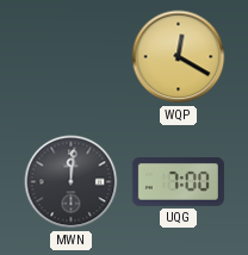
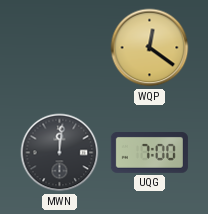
WQP: 12:20 -> 12:21 (150, 48)
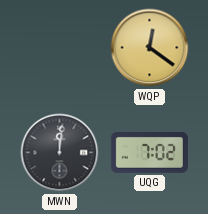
UQG: 7:00 -> 7:02 (149, 153)
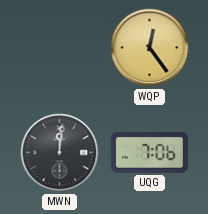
WQP: 12:21 -> 12:24 (150, 48)
UQG: 7:02 -> 7:06 (149, 153)
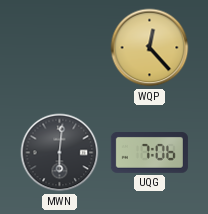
WQP: 12:24 -> 12:23 (150, 48)
MWN: 12:01 -> 6:01 (60, 153)
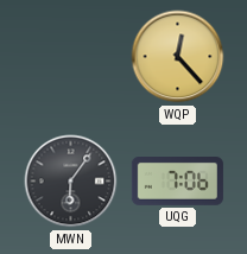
MWN: 6:01 -> 6:06 (71, 182)
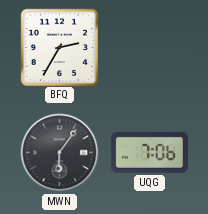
BFQ: none -> 2:35 (59, 47)
WQP: 12:23 -> none (178, 57)
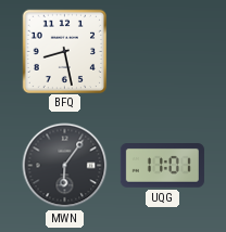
BFQ: 2:35 -> 8:28 (64, 51)
UQG: 7:06 -> 11:01 (162, 166)
